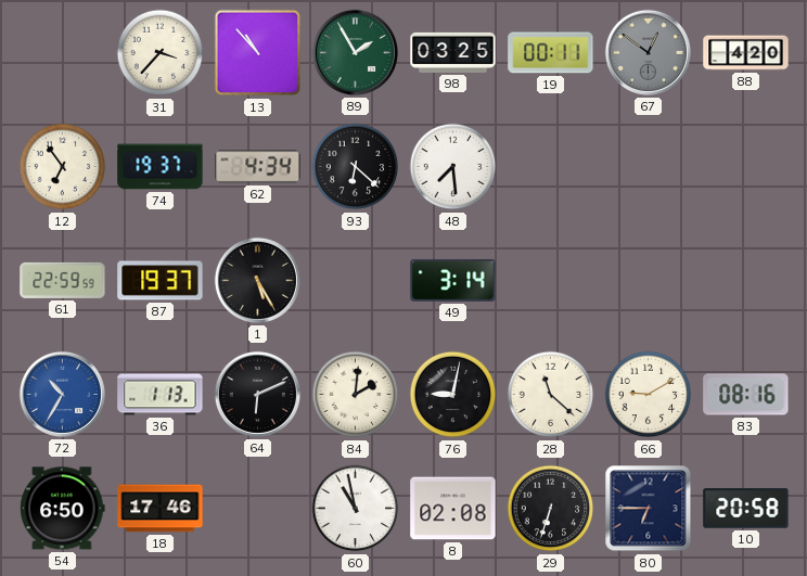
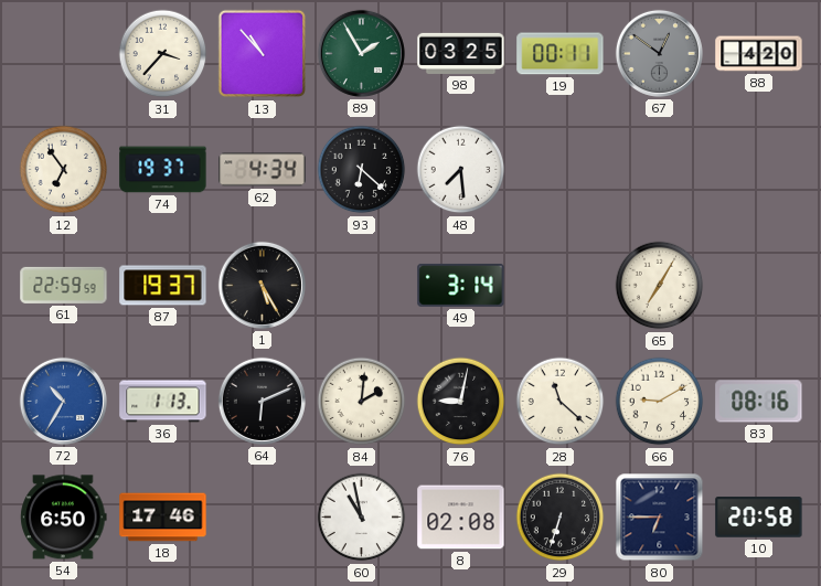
65: none -> 7:05 (660, 286)
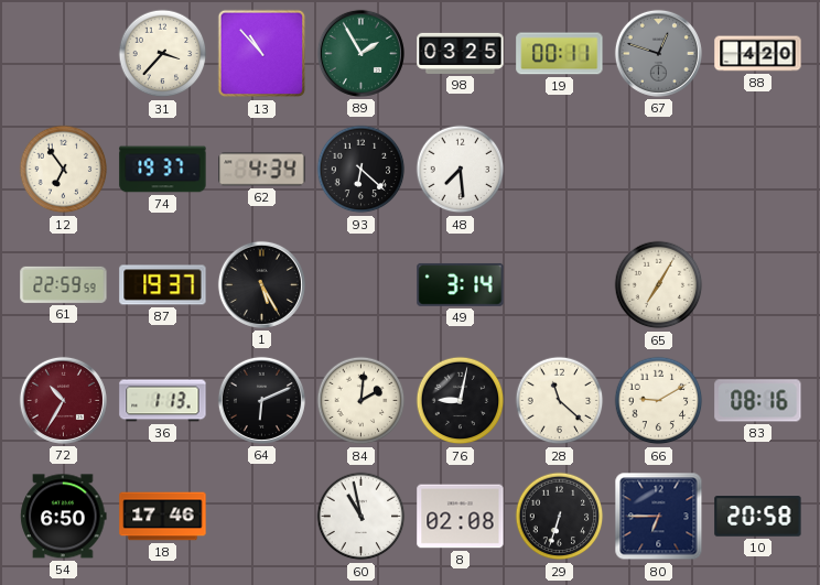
67: 12:51 -> 12:48 (658, 53)
72 dial: blue -> burgundy (63, 400)
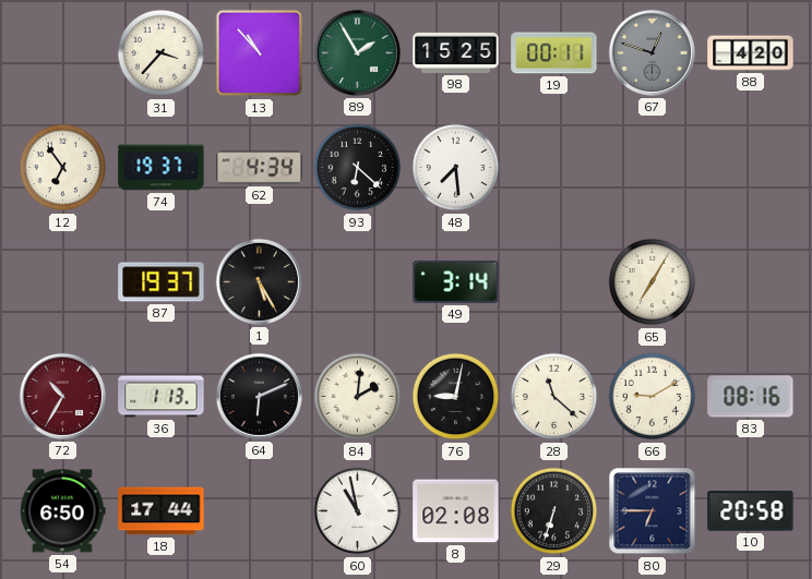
98: 03:25 -> 15:25 (456, 52)
61: 22:59 -> none (64, 284)
18: 17:46 -> 17:44 (162, 511)
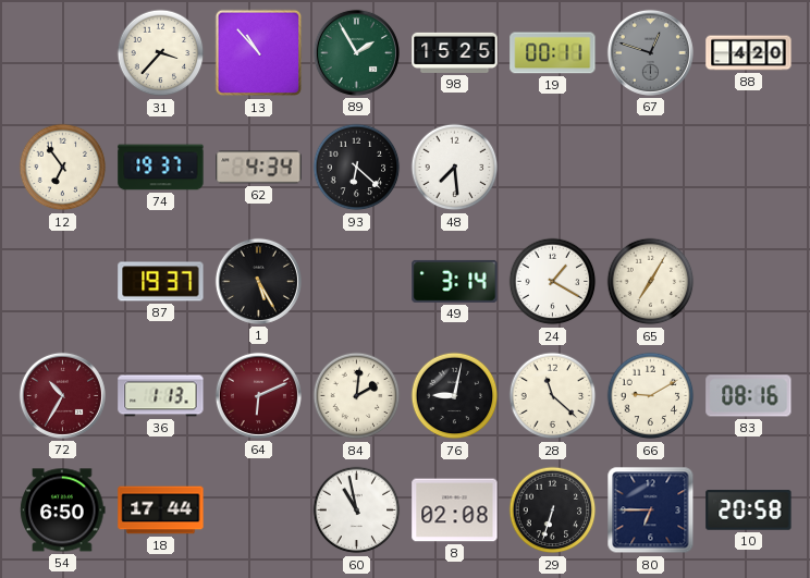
24: none -> 1:20 (553, 282)
64 dial: black -> burgundy (258, 395)
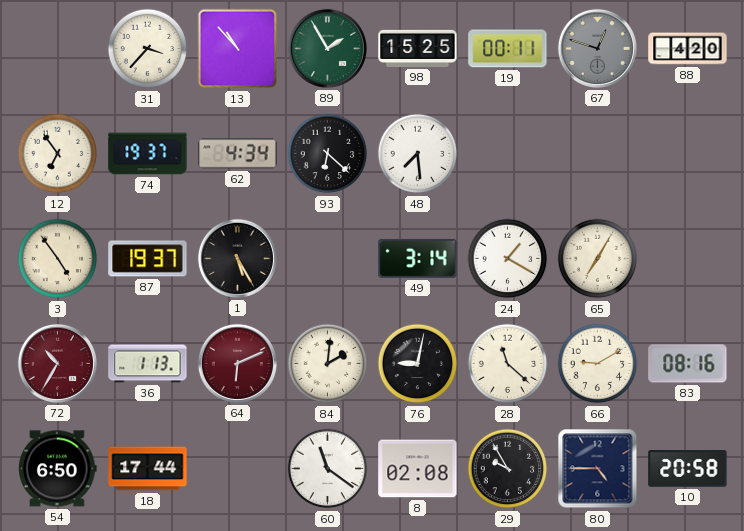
3: none -> 4:54 (58, 259)
60: 10:58 -> 11:21 (328, 469)
29: 6:33 -> 9:55 (508, 469)
80: 6:45 -> 4:45 (598, 469)
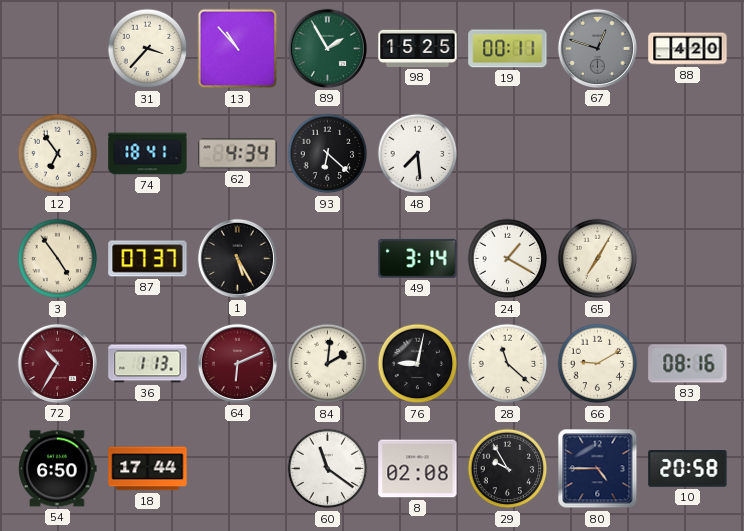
74: 19:37 -> 18:41 (148, 154)
87: 19:37 -> 07:37 (148, 259)
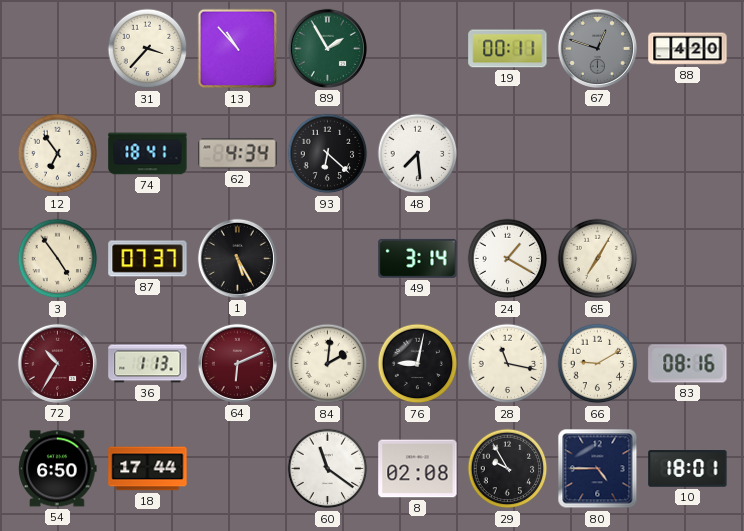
98: 15:25 -> none (418, 48)
28: 11:22 -> 11:17 (508, 364)
10: 20:58 -> 18:01 (688, 469)
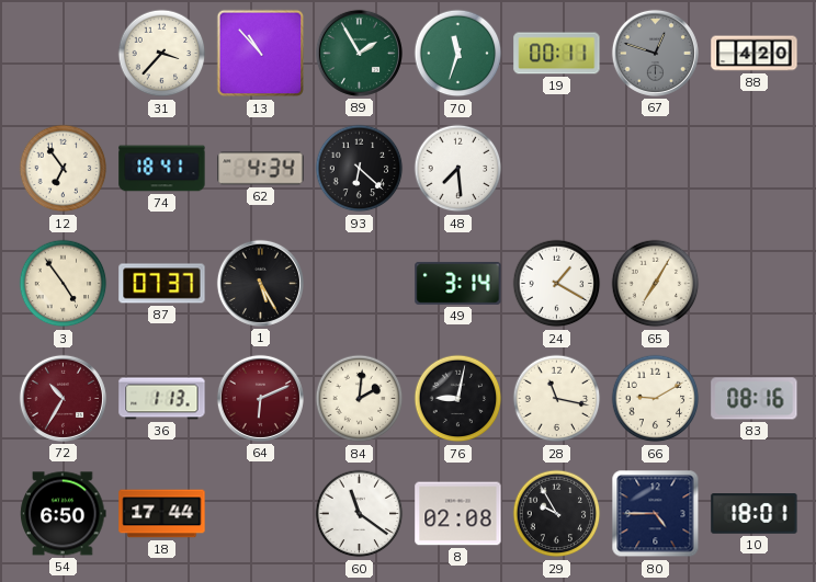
70: none -> 11:33 (458, 54)
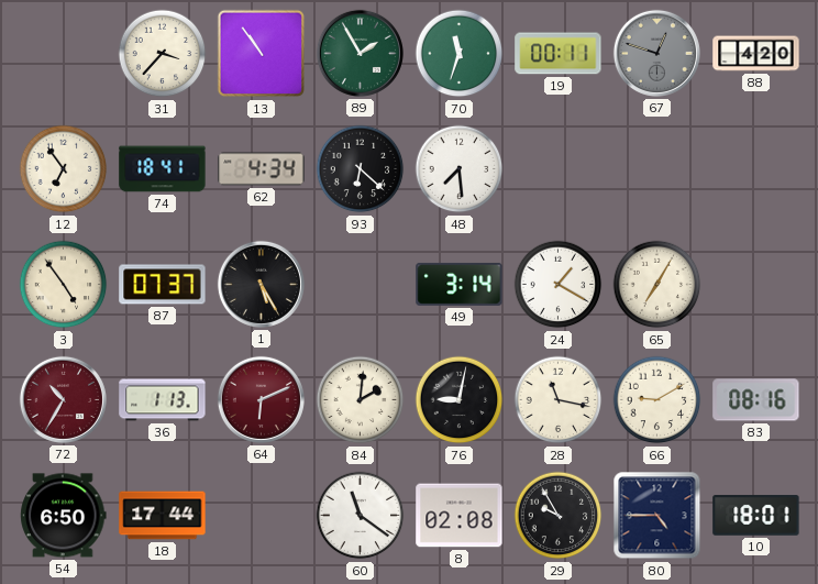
13: 10:53 -> 10:54 (262, 54)
